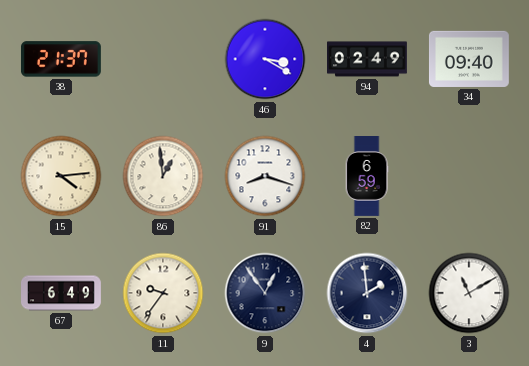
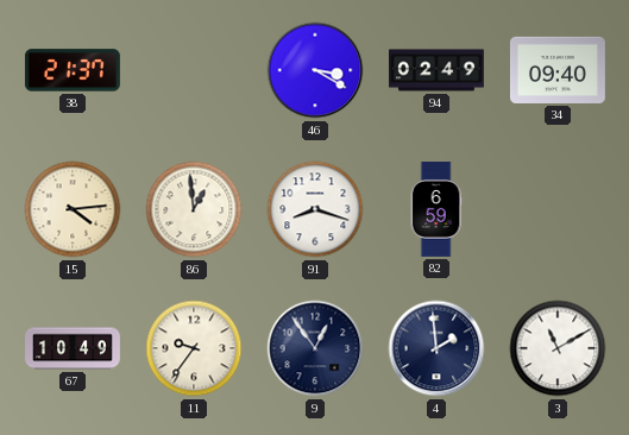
67: 6:49 -> 10:49 (74, 348)
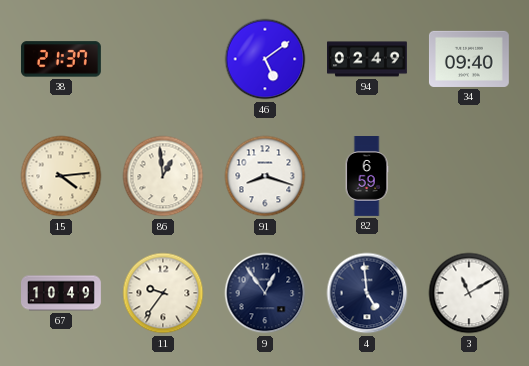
46: 3:20 -> 5:09 (265, 59)
4: 1:59 -> 4:59 (367, 293)
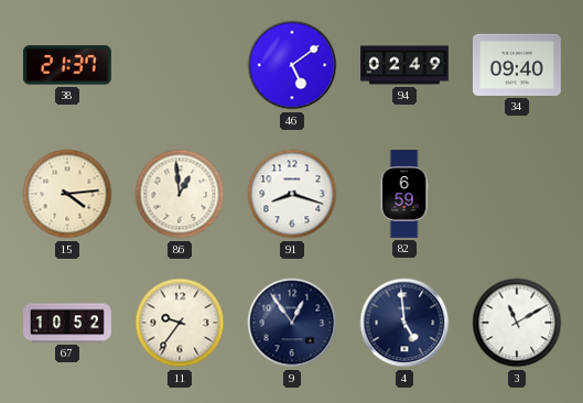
67: 10:49 -> 10:52 (68, 323)
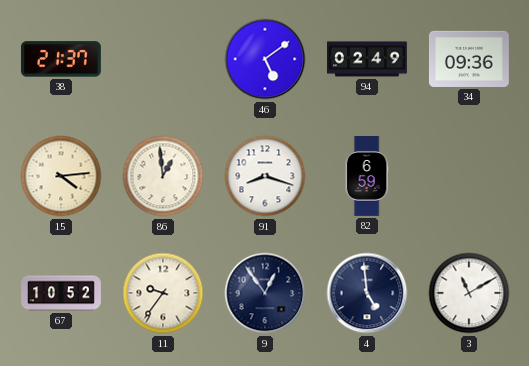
34: 09:40 -> 09:36 (469, 59)
